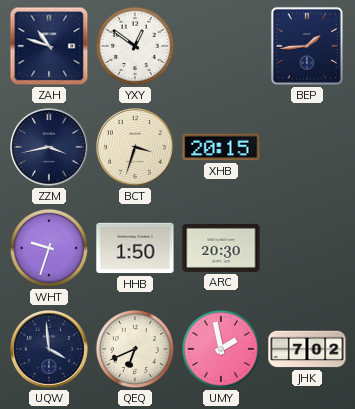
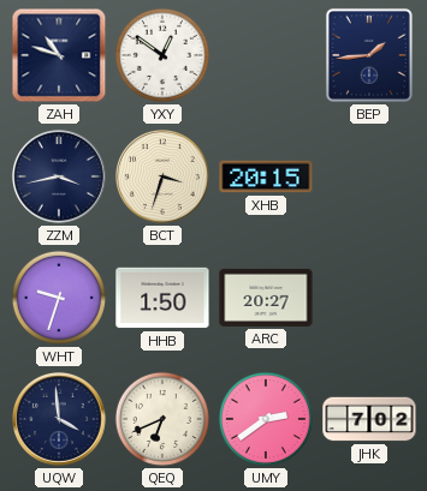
ARC: 20:30 -> 20:27 (266, 298)
UMY: 1:58 -> 2:39 (266, 419)
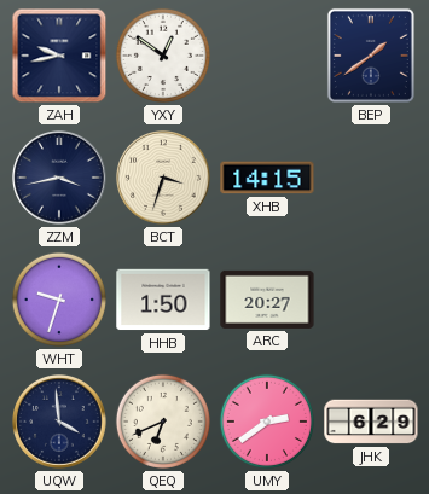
ZAH: 10:48 -> 9:43 (59, 56)
BEP: 1:44 -> 1:39 (371, 56)
XHB: 20:15 -> 14:15 (267, 178)
JHK: 7:02 -> 6:29 (371, 422)
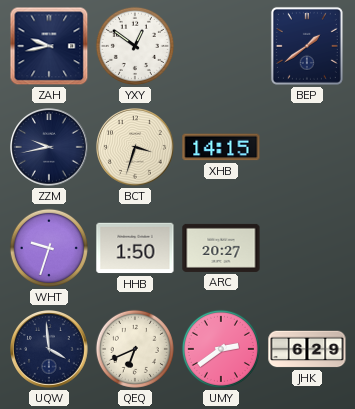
ZZM: 3:43 -> 9:43 (50, 148)
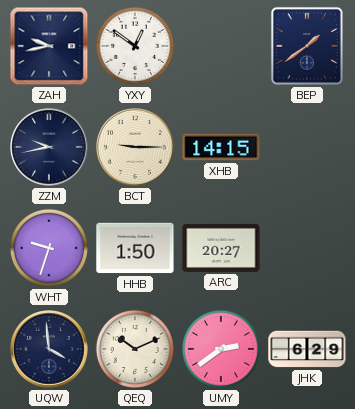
BCT: 3:33 -> 9:15 (136, 148)
QEQ: 6:41 -> 10:11 (135, 349)
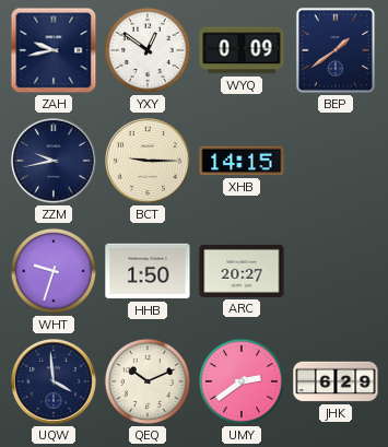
WYQ: none -> 0:09 (242, 50)
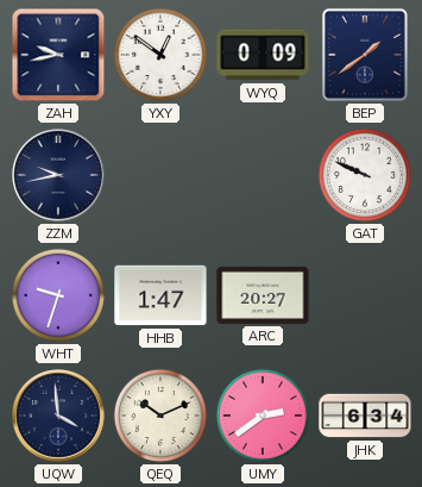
BCT: 9:15 -> none (149, 162)
XHB: 14:15 -> none (242, 161)
GAT: none -> 9:49 (365, 175)
HHB: 1:50 -> 1:47 (160, 295)
JHK: 6:29 -> 6:34 (365, 416)
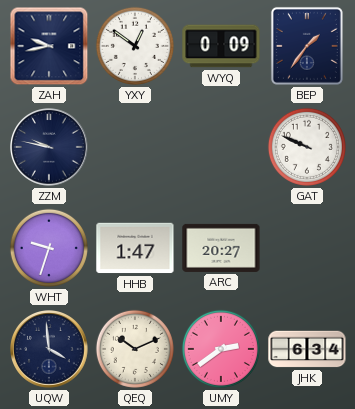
BEP: 1:39 -> 1:36 (307, 46)
ZZM: 9:43 -> 9:47 (50, 148)
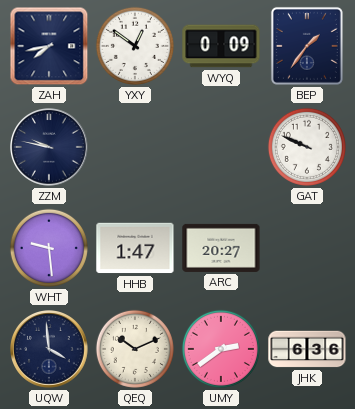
ZAH: 9:43 -> 7:43 (49, 46)
WHT: 9:33 -> 9:29 (49, 248)
JHK: 6:34 -> 6:36 (307, 349)
